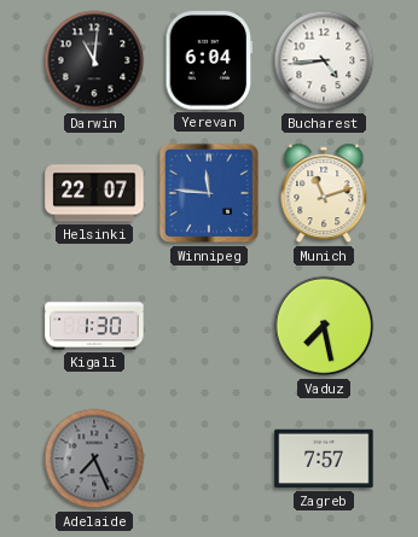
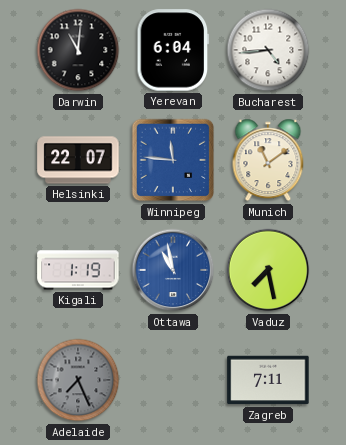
Munich: 11:12 -> 11:09 (268, 160)
Kigali: 1:30 -> 1:19 (78, 270)
Ottawa: none -> 10:58 (173, 270)
Zagreb: 7:57 -> 7:11 (268, 380)
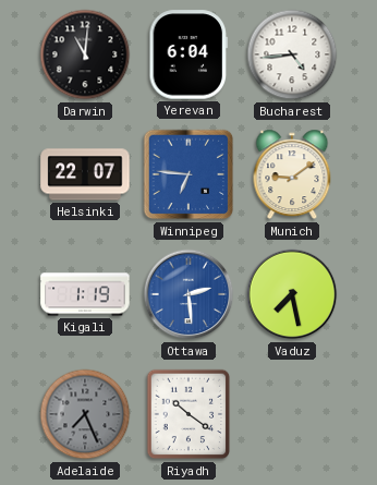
Winnipeg: 11:46 -> 6:46 (188, 174)
Munich: 11:09 -> 9:09 (292, 174)
Ottawa: 10:58 -> 2:29 (188, 294)
Riyadh: none -> 10:21 (188, 414)
Zagreb: 7:11 -> none (268, 380)
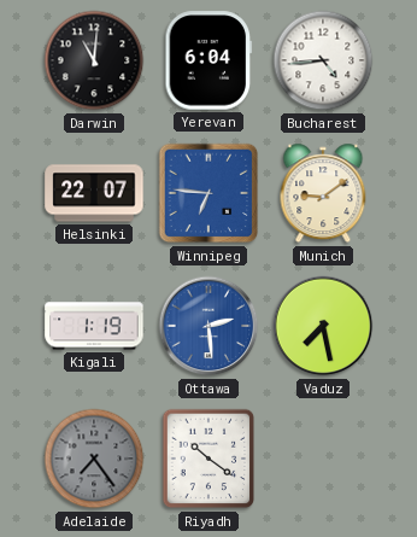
Adelaide: 7:26 -> 7:24 (94, 459)
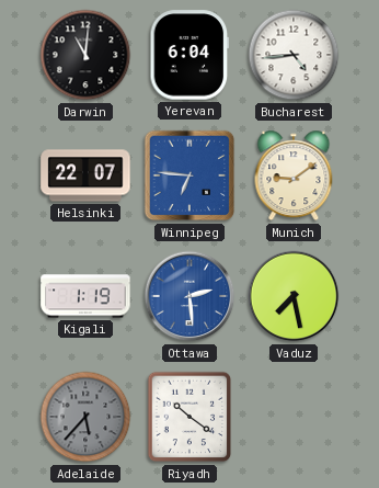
Adelaide: 7:24 -> 5:37 (85, 417)
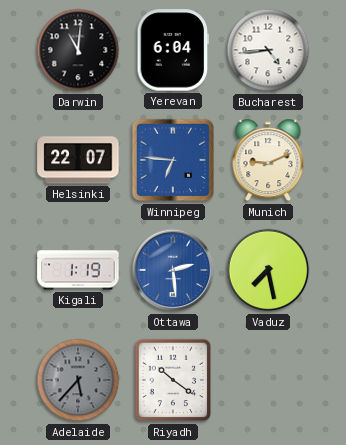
Munich: 9:09 -> 9:11 (268, 160)
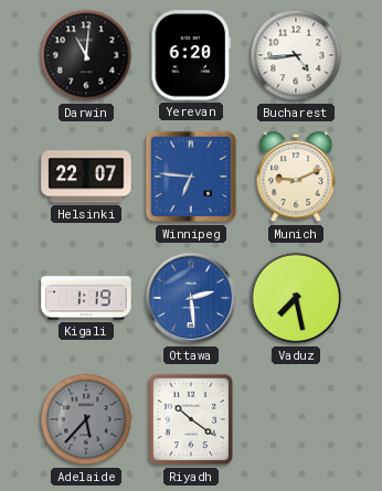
Yerevan: 6:04 -> 6:20 (191, 55)
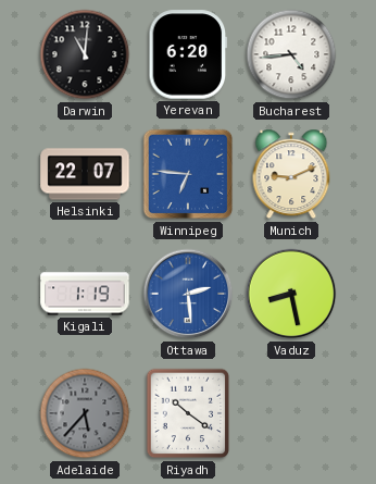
Vaduz: 7:28 -> 8:28 (291, 294)
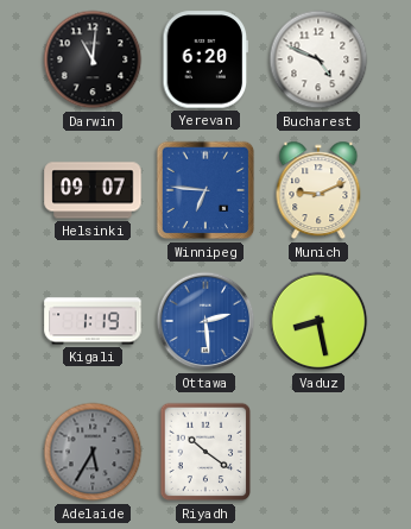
Bucharest: 4:44 -> 4:49 (318, 59)
Helsinki: 22:07 -> 09:07 (93, 190)
Adelaide: 5:37 -> 5:35 (93, 452)
